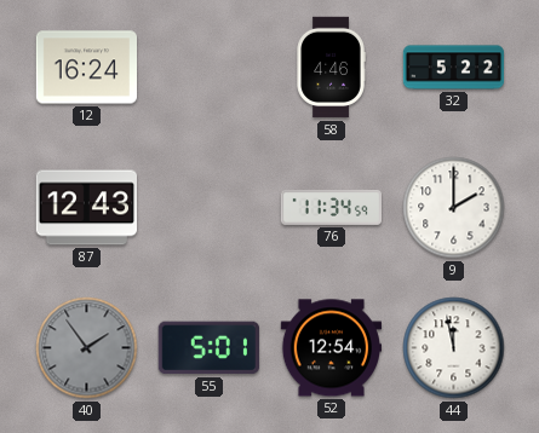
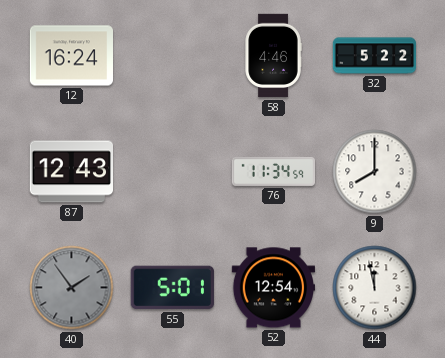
9: 2:00 -> 8:00 (375, 172)
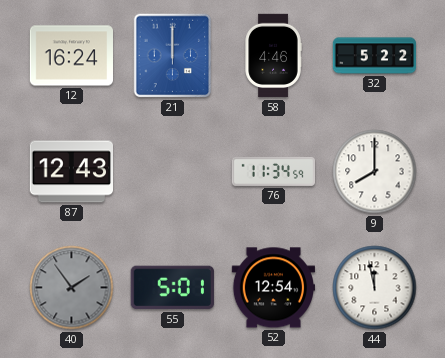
21: none -> 12:00 (173, 56)
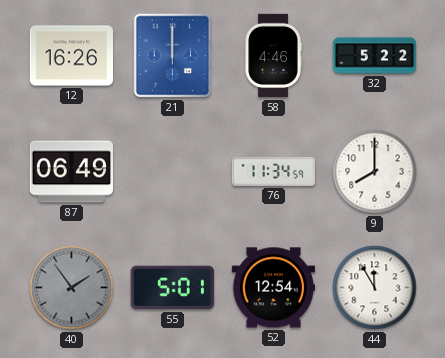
12: 16:24 -> 16:26 (71, 56)
87: 12:43 -> 06:49 (71, 172)
44: 11:58 -> 11:55 (375, 288)
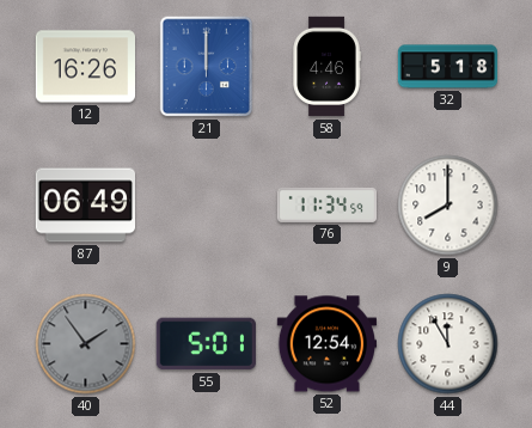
32: 5:22 -> 5:18 (448, 67)
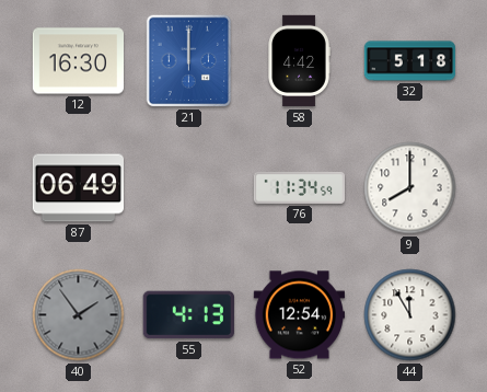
12: 16:26 -> 16:30 (78, 61)
58: 4:46 -> 4:42 (299, 61)
55: 5:01 -> 4:13 (188, 315)
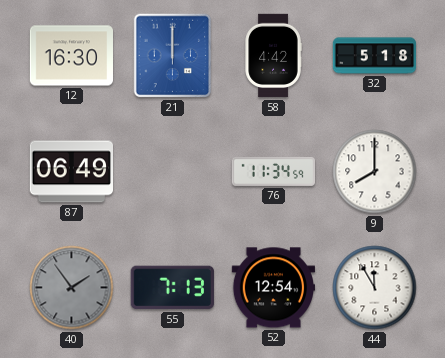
55: 4:13 -> 7:13 (172, 288)
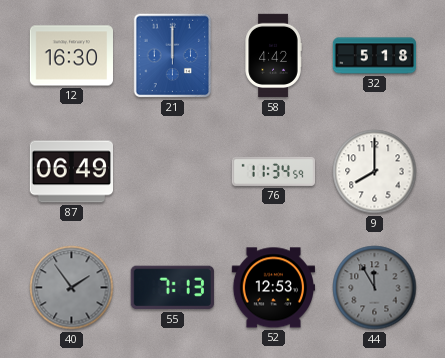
52: 12:54 -> 12:53 (273, 288)
44 dial: white -> grey (375, 288)
